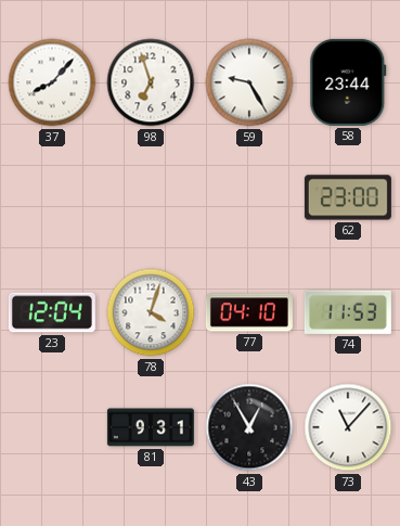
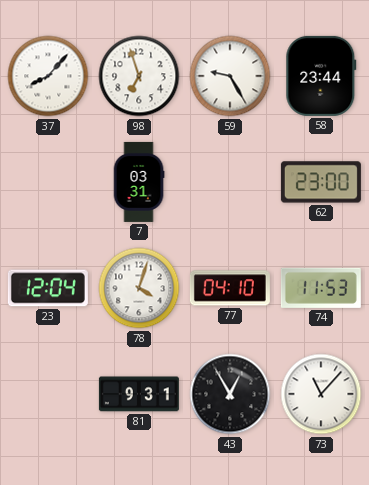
7: none -> 03:31 (139, 182)
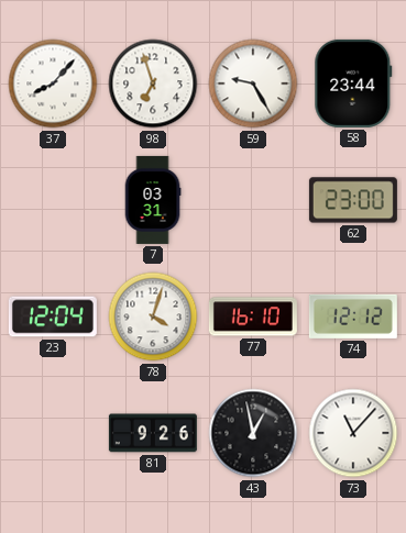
77: 04:10 -> 16:10 (253, 317)
74: 11:53 -> 12:12 (353, 317)
81: 9:31 -> 9:26 (153, 433)
43: 12:55 -> 12:58 (253, 433)
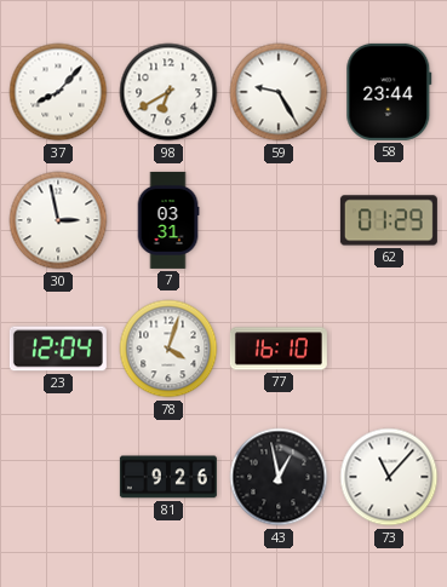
98: 6:57 -> 6:40 (168, 92)
30: none -> 2:58 (58, 220)
62: 23:00 -> 01:29 (389, 220)
74: 12:12 -> none (353, 317)
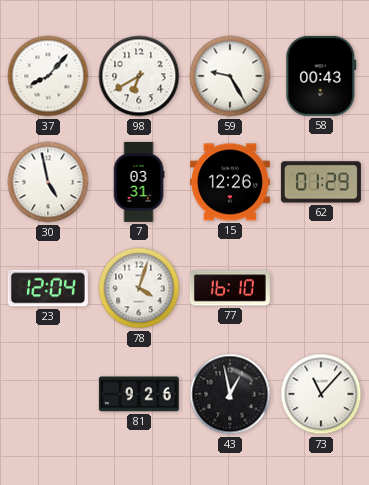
58: 23:44 -> 00:43 (321, 76)
30: 2:58 -> 4:58 (48, 182)
15: none -> 12:26 (230, 182)
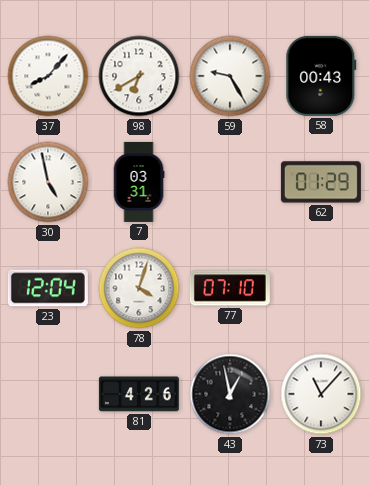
15: 12:26 -> none (230, 182)
77: 16:10 -> 07:10 (230, 288)
81: 9:26 -> 4:26 (139, 394)
